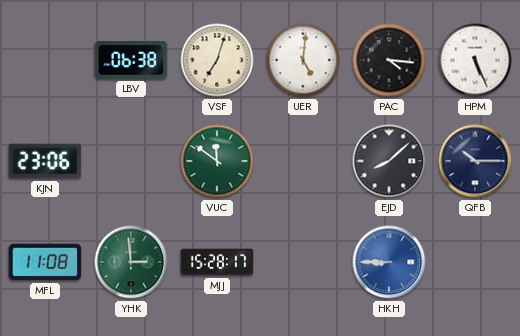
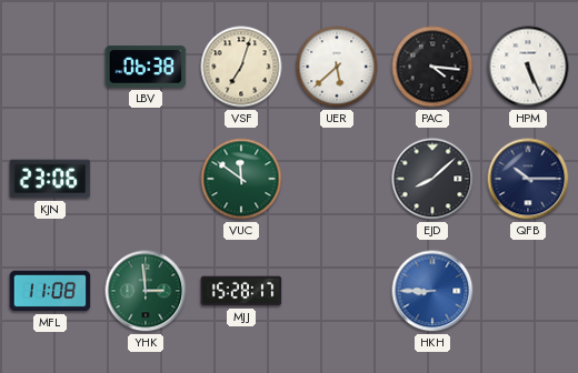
UER: 5:01 -> 5:38 (337, 67)
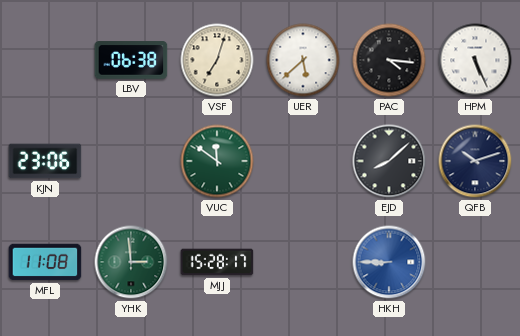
QFB: 10:15 -> 10:12 (475, 161)
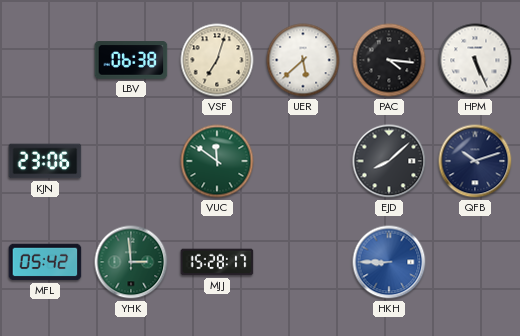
MFL: 11:08 -> 05:42 (45, 262)
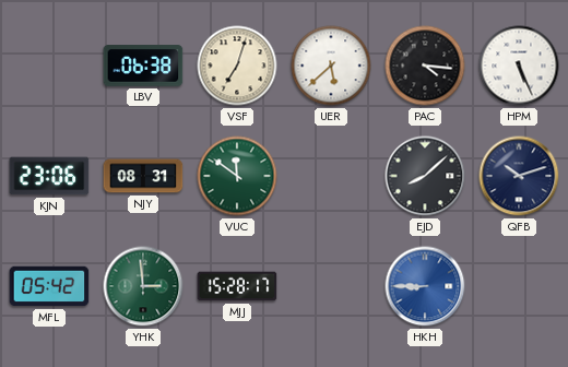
NJY: none -> 08:31 (143, 176)
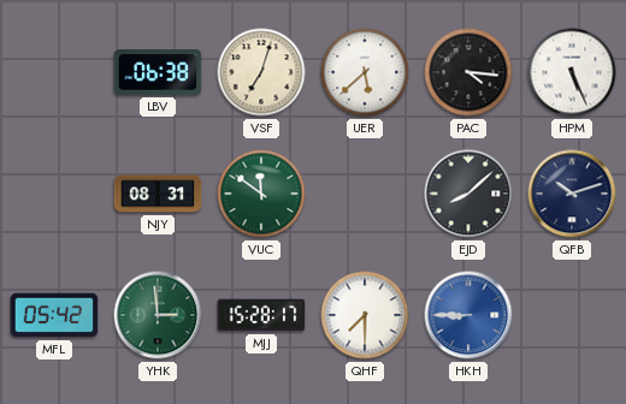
KJN: 23:06 -> none (49, 176)
QHF: none -> 7:30 (365, 315)
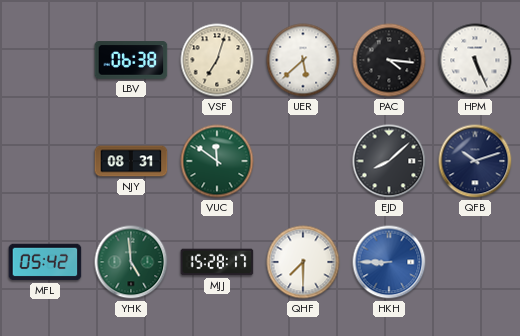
YHK: 2:59 -> 4:59 (131, 262)
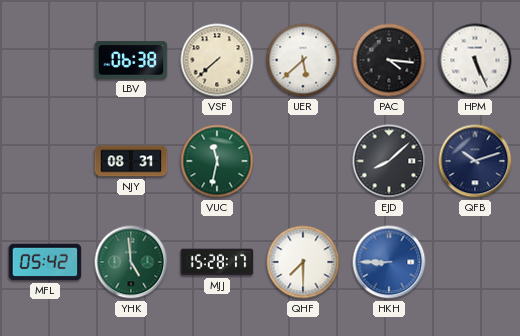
VSF: 7:03 -> 7:38 (217, 60)
VUC: 11:51 -> 11:32 (217, 161)
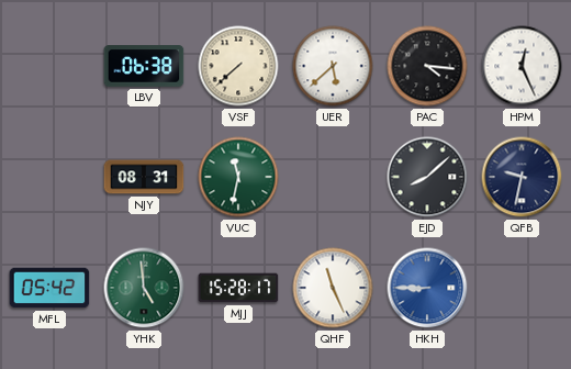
HPM: 5:26 -> 12:26 (522, 66)
QFB: 10:12 -> 9:32 (522, 177)
QHF: 7:30 -> 11:26 (333, 288)
